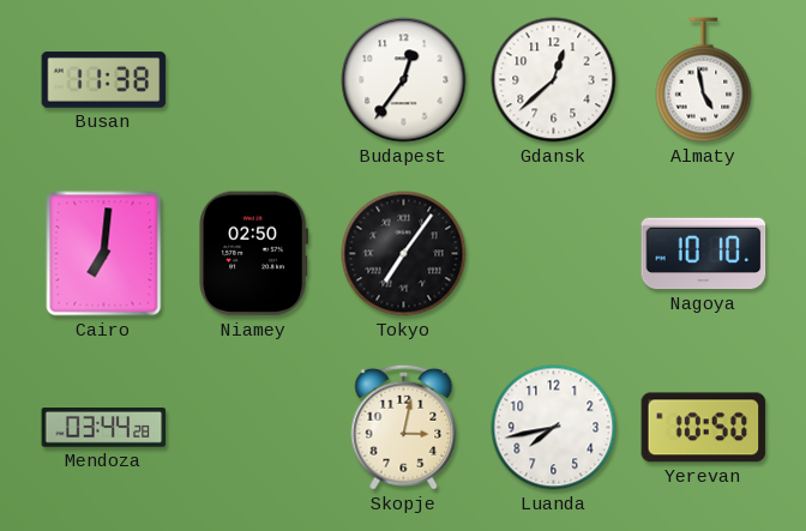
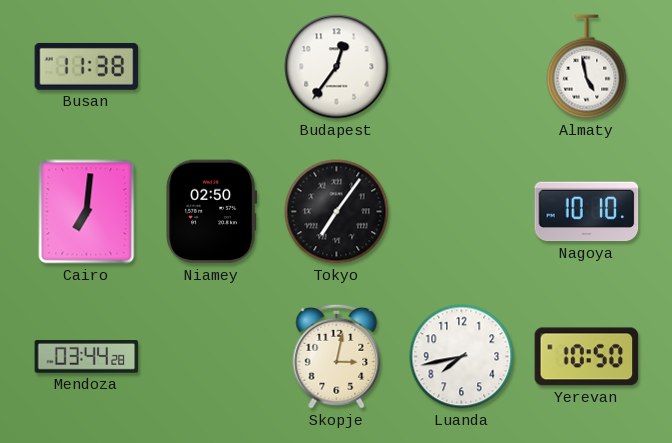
Gdansk: 12:38 -> none (554, 80)
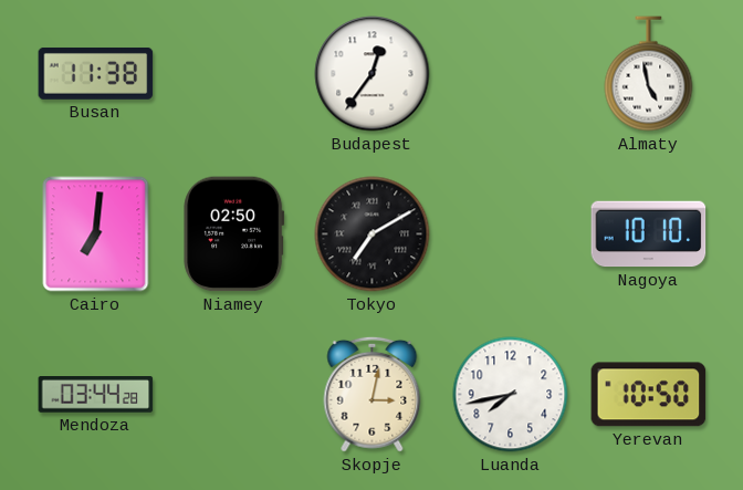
Tokyo: 7:06 -> 7:10 (373, 234)
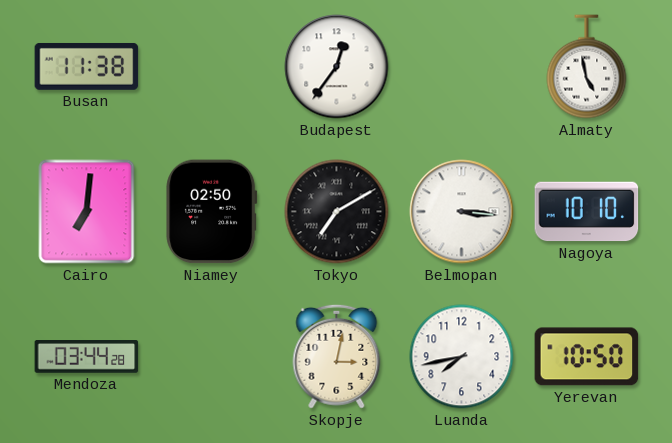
Belmopan: none -> 3:16 (462, 212)
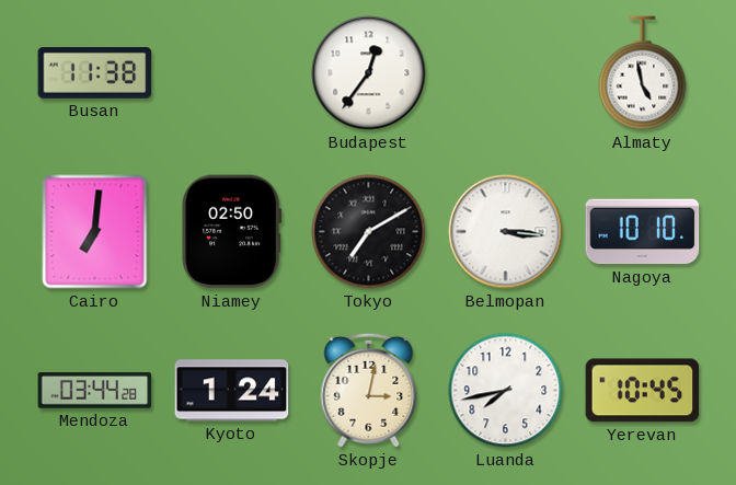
Kyoto: none -> 1:24 (232, 391)
Yerevan: 10:50 -> 10:45 (643, 391)
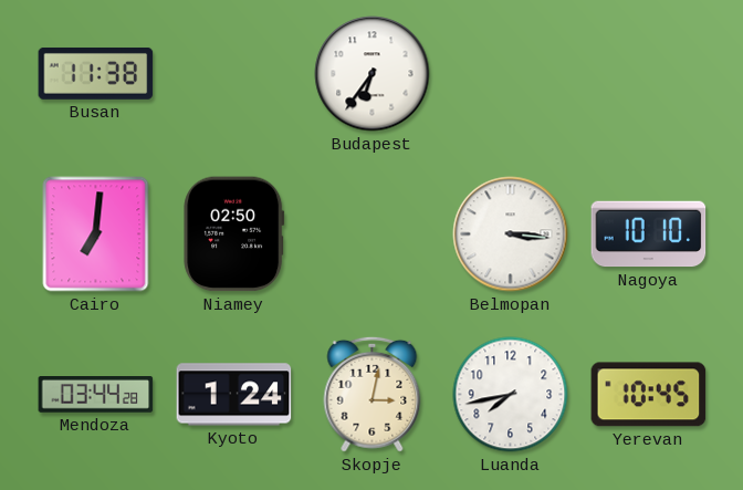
Budapest: 12:36 -> 6:36 (373, 74)
Almaty: 4:58 -> none (643, 73)
Tokyo: 7:10 -> none (369, 232)
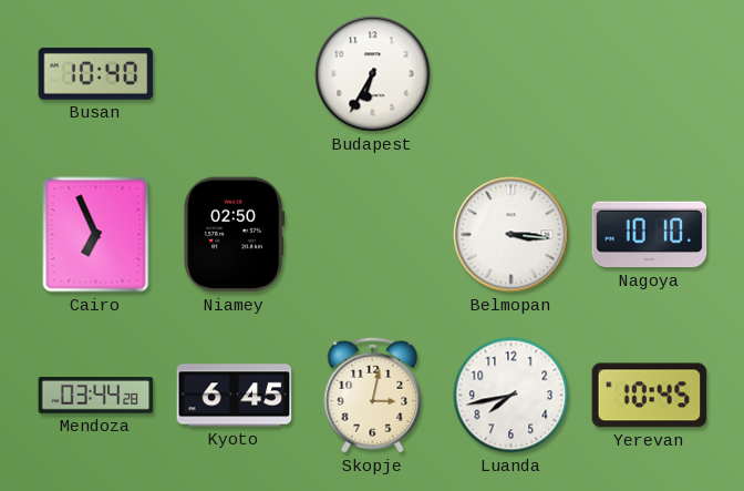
Busan: 11:38 -> 10:40 (96, 73)
Budapest: 6:36 -> 6:35 (373, 74)
Cairo: 7:01 -> 6:56 (96, 235)
Kyoto: 1:24 -> 6:45 (235, 396)
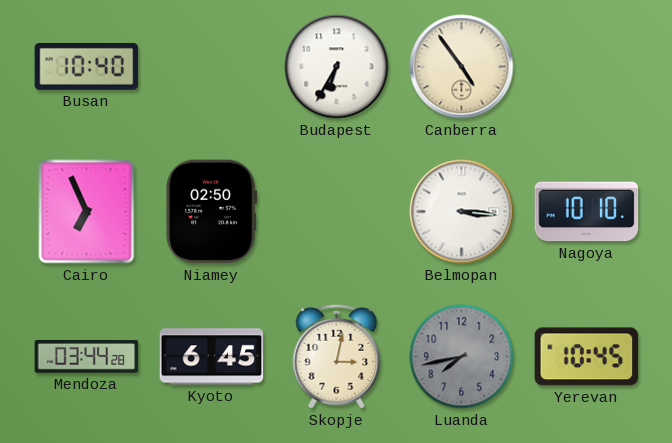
Canberra: none -> 4:54 (462, 67)
Luanda dial: white -> grey (462, 357)
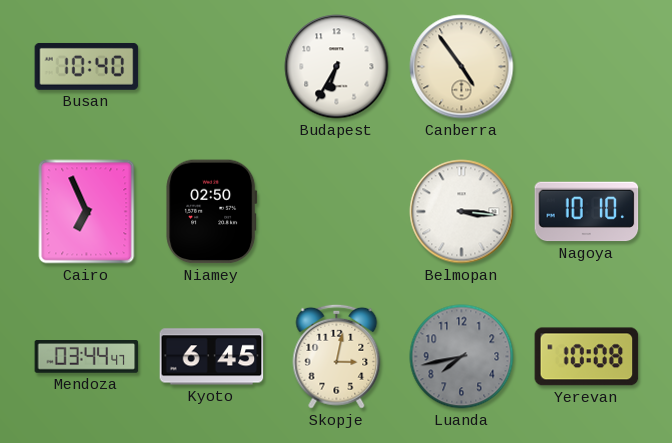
Mendoza: 03:44:28 -> 03:44:47 (87, 357)
Yerevan: 10:45 -> 10:08 (587, 357)
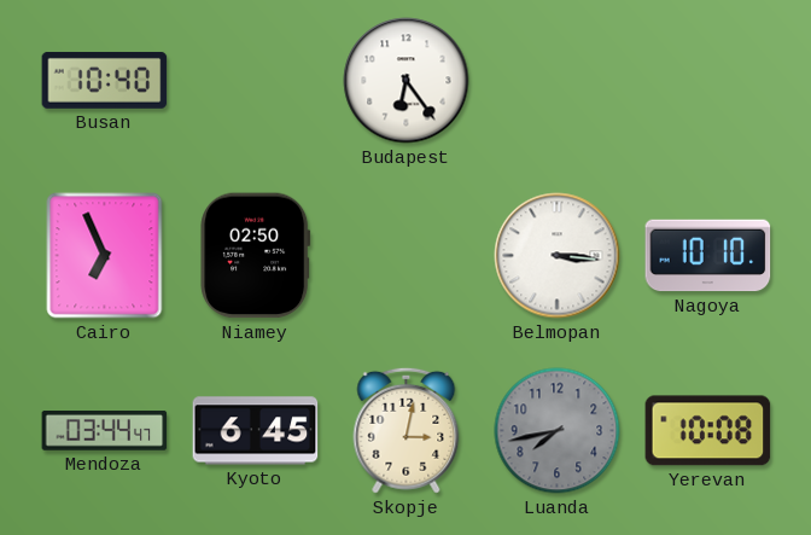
Budapest: 6:35 -> 6:24 (407, 81)
Canberra: 4:54 -> none (462, 67)
